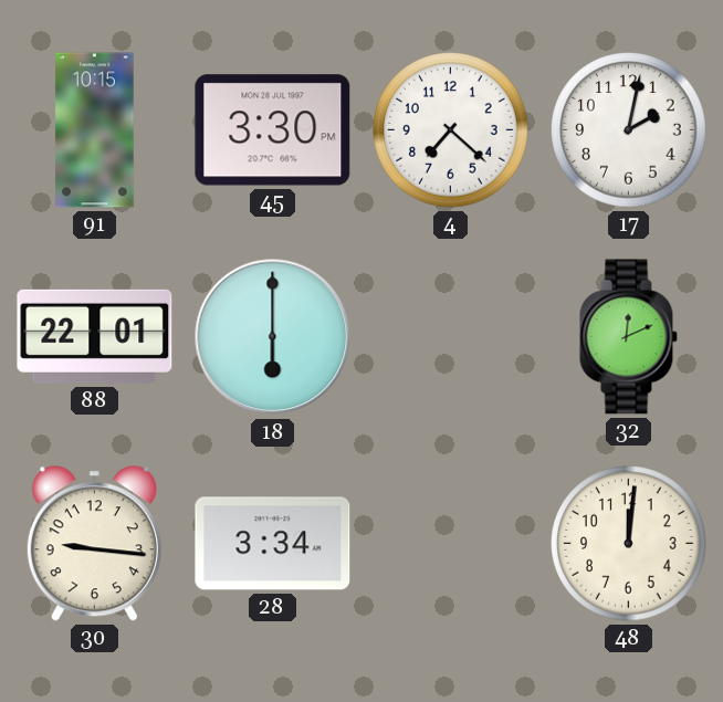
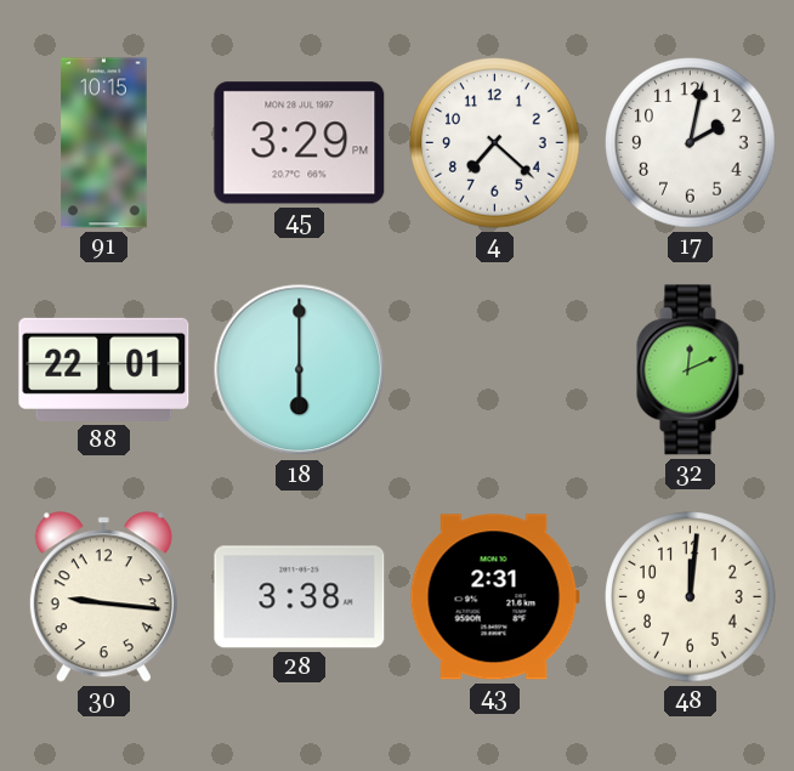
45: 3:30 -> 3:29 (300, 143)
28: 3:34 -> 3:38 (300, 597)
43: none -> 2:31 (494, 597)
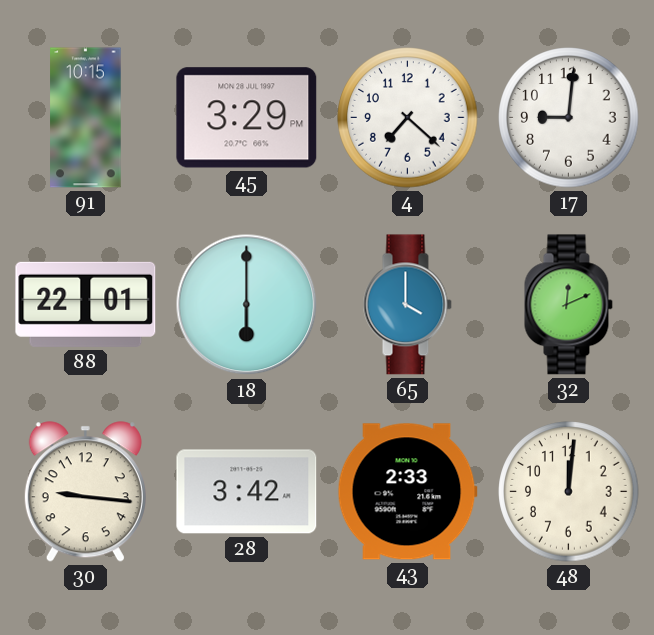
17: 2:02 -> 9:01 (569, 118)
65: none -> 4:00 (407, 305)
28: 3:38 -> 3:42 (247, 492)
43: 2:31 -> 2:33 (407, 492)
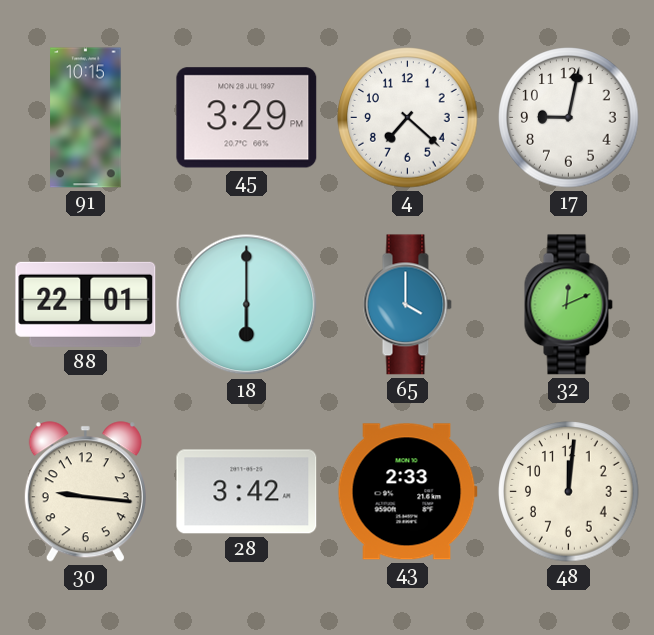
17: 9:01 -> 9:02 (569, 118)
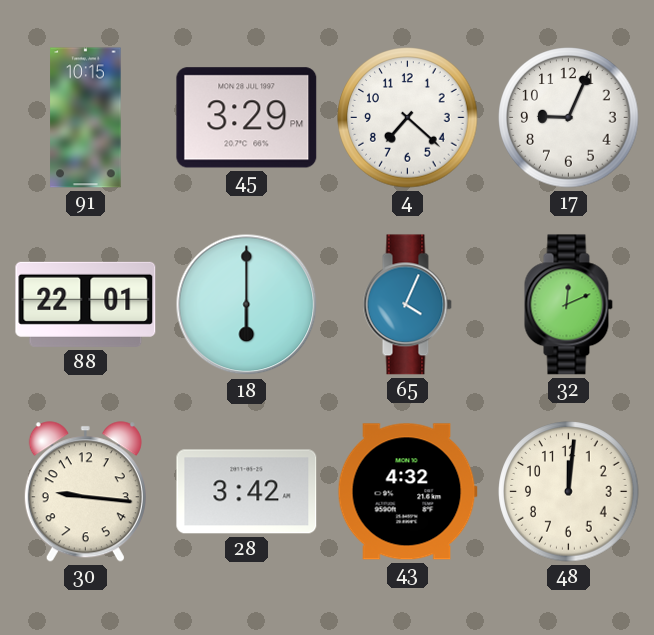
17: 9:02 -> 9:04 (569, 118)
65: 4:00 -> 4:04 (407, 305)
43: 2:33 -> 4:32 (407, 492)
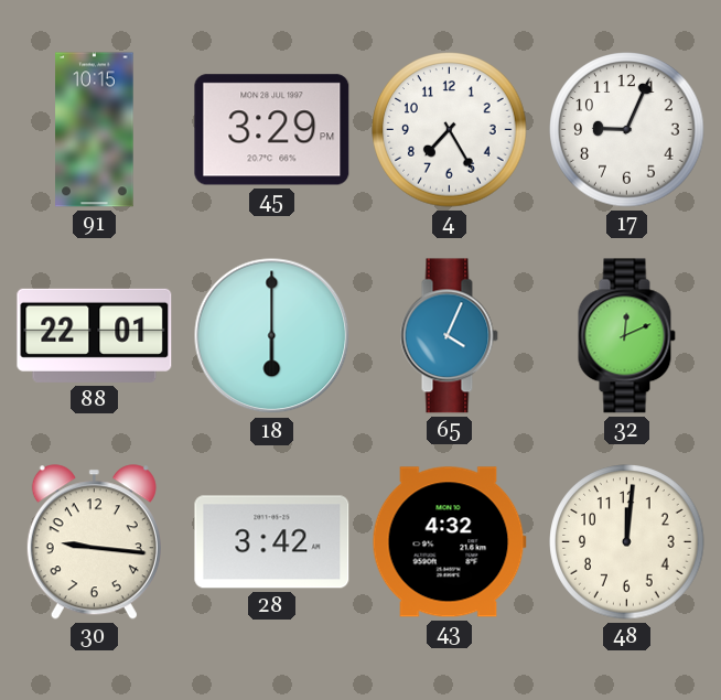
4: 7:22 -> 7:25 (450, 130)
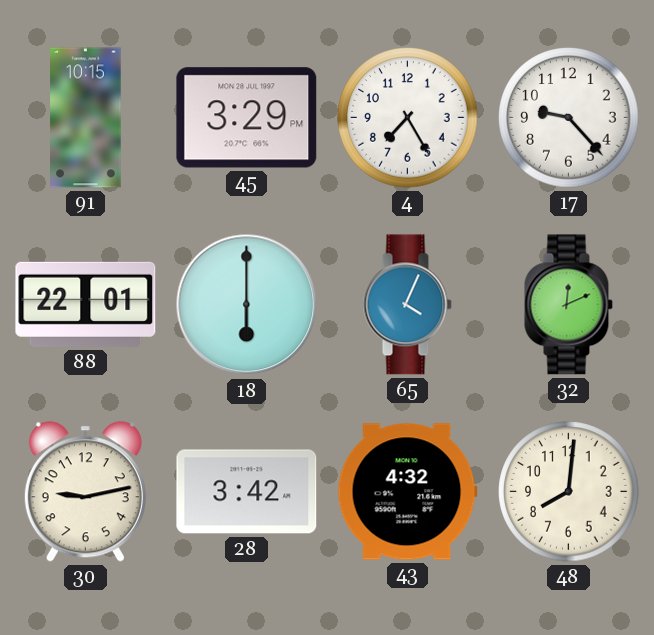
17: 9:04 -> 9:23 (569, 118)
30: 9:16 -> 9:13 (85, 492)
48: 12:01 -> 8:01 (569, 492)
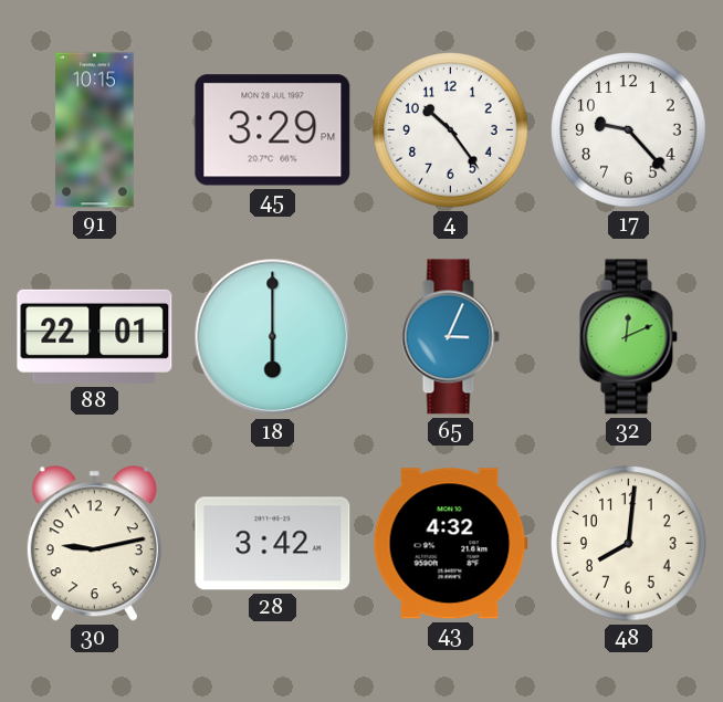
4: 7:25 -> 10:24 (451, 130)
65: 4:04 -> 3:04 (450, 337)
